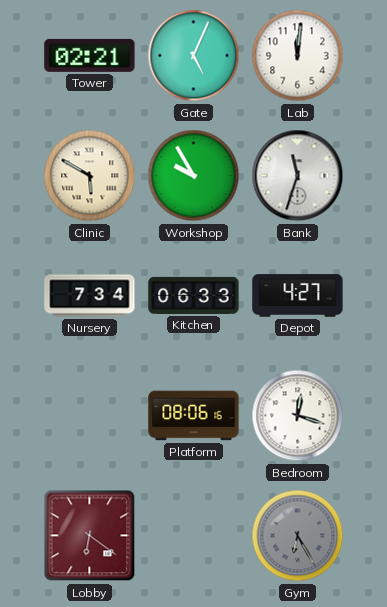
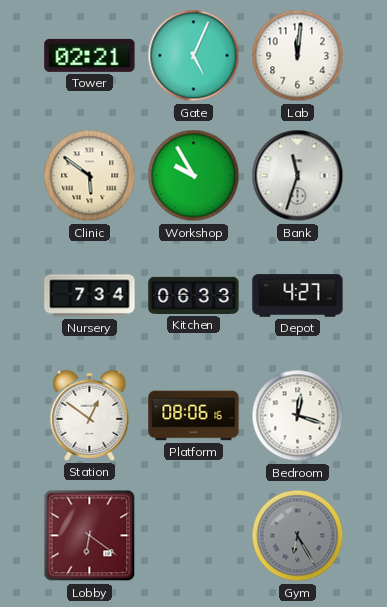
Clinic: 5:50 -> 5:51 (90, 176)
Station: none -> 12:51 (90, 415)
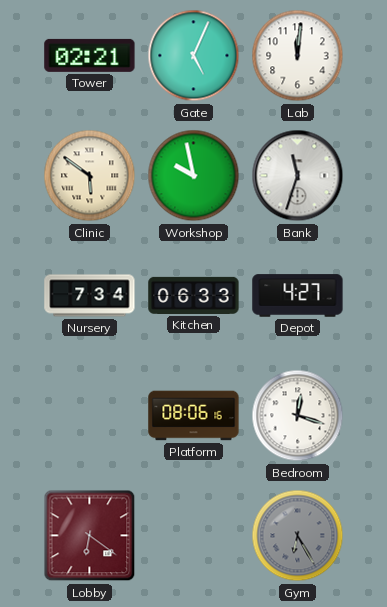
Workshop: 9:55 -> 9:58 (194, 176)
Station: 12:51 -> none (90, 415)
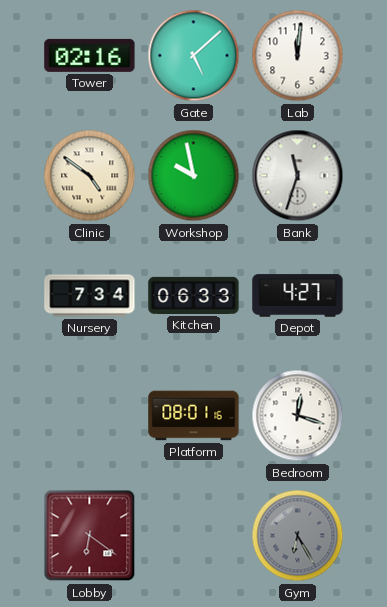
Tower: 02:21 -> 02:16 (90, 55)
Gate: 5:04 -> 5:08 (194, 56)
Clinic: 5:51 -> 4:51 (90, 176)
Platform: 08:06 -> 08:01 (194, 416)
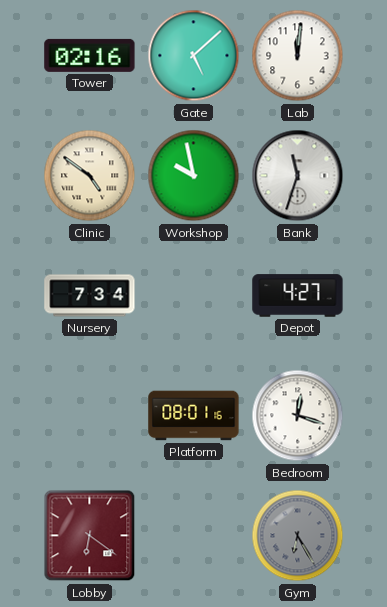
Kitchen: 06:33 -> none (194, 295)
